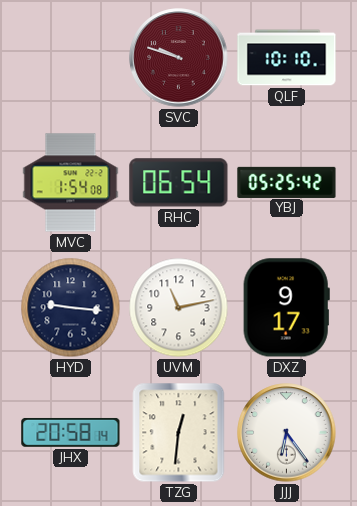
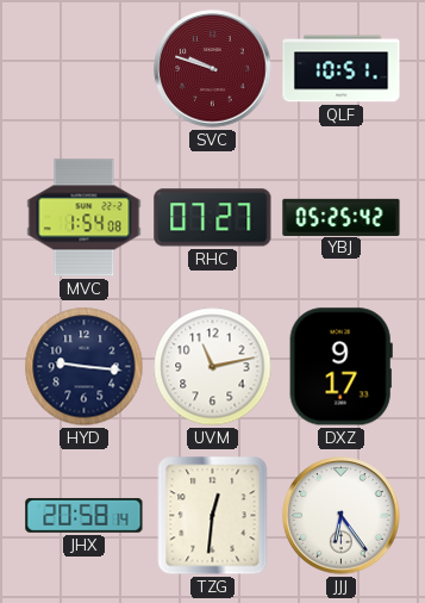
QLF: 10:10 -> 10:51 (342, 69)
RHC: 06:54 -> 07:27 (213, 218)
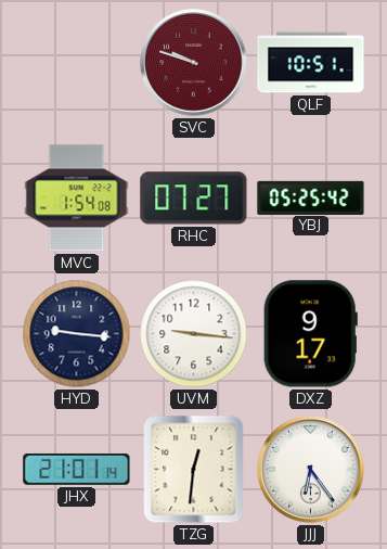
UVM: 11:13 -> 9:16 (194, 334)
JHX: 20:58 -> 21:01 (77, 469)
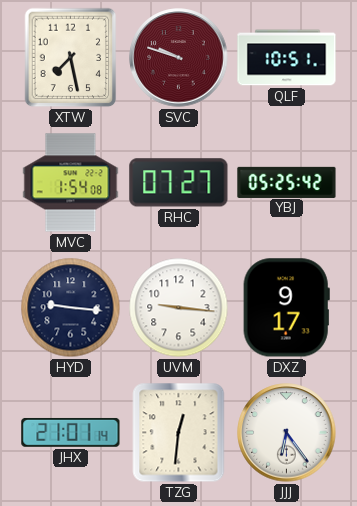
XTW: none -> 7:28 (71, 58)
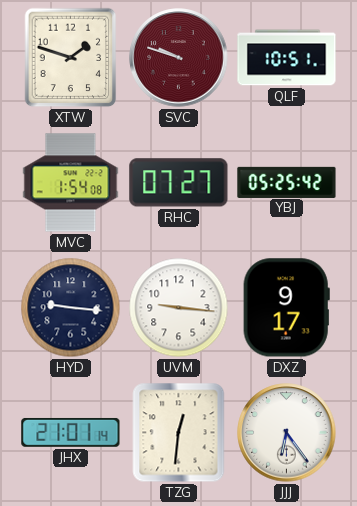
XTW: 7:28 -> 1:48 (71, 58)
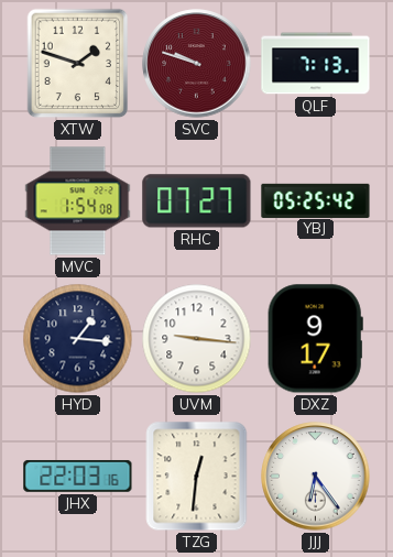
QLF: 10:51 -> 7:13 (316, 64)
HYD: 9:16 -> 1:16 (78, 339)
JHX: 21:01 -> 22:03 (78, 476)
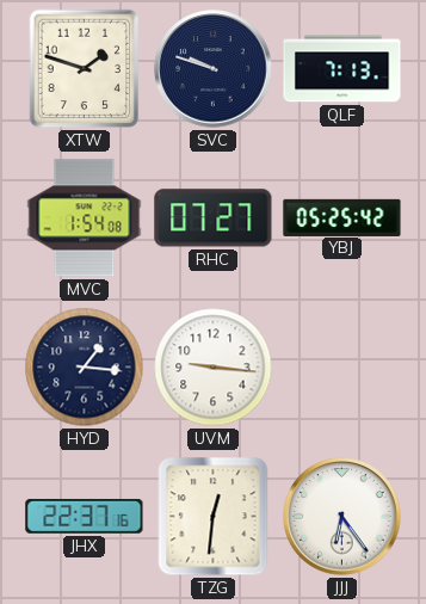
SVC dial: burgundy -> navy (214, 69)
DXZ: 9:17 -> none (315, 339)
JHX: 22:03 -> 22:37 (85, 516)
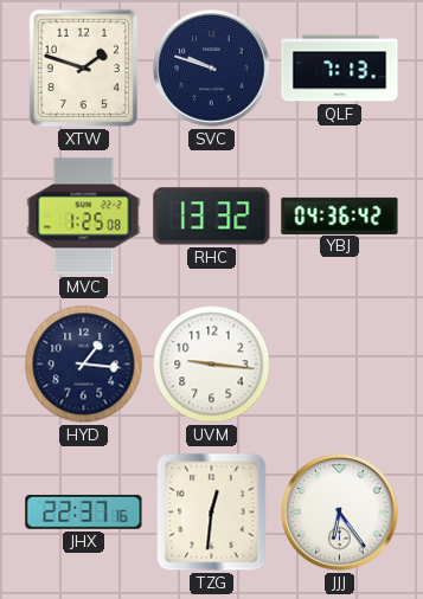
MVC: 1:54 -> 1:25 (84, 217)
RHC: 07:27 -> 13:32 (212, 217)
YBJ: 05:25 -> 04:36 (340, 215)
